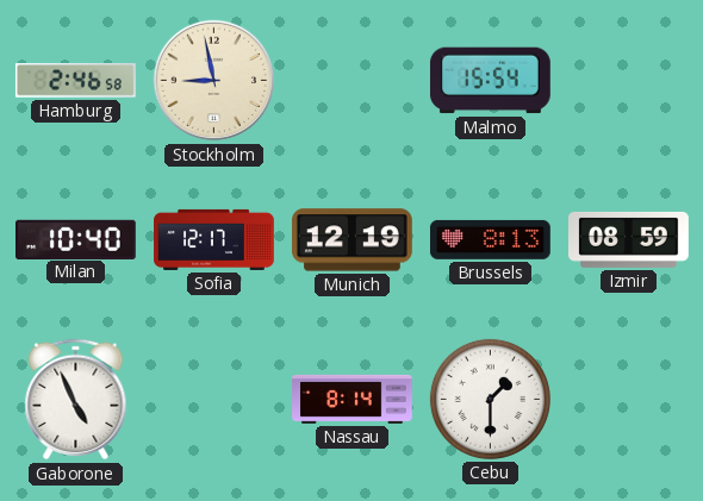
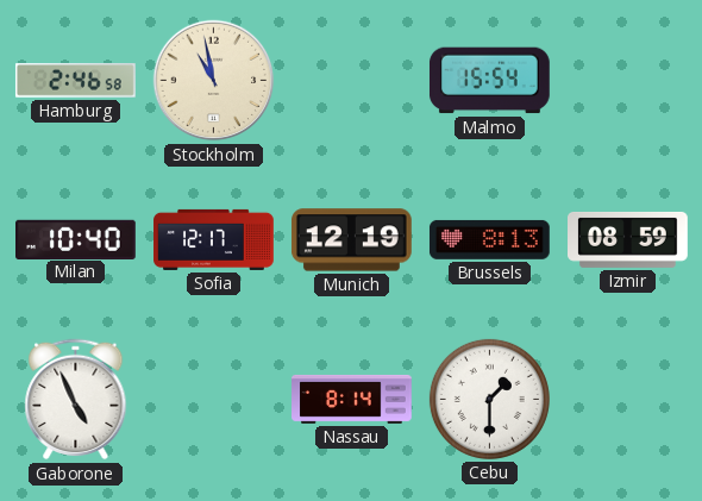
Stockholm: 8:58 -> 10:58 (214, 81)
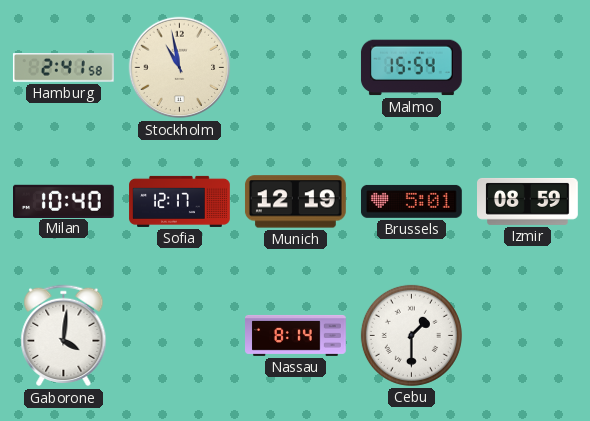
Hamburg: 2:46 -> 2:41 (63, 68)
Brussels: 8:13 -> 5:01 (411, 201)
Gaborone: 4:56 -> 4:01 (64, 336)
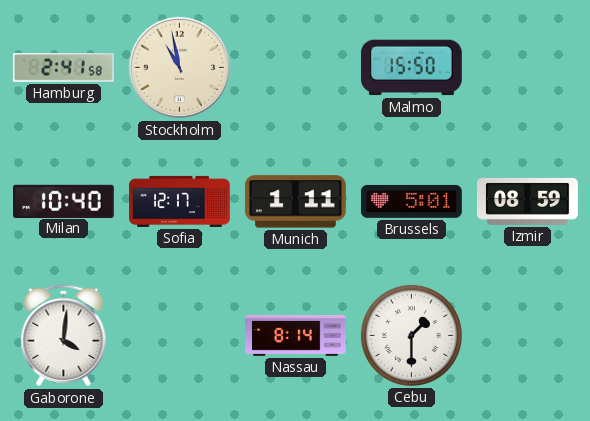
Malmo: 15:54 -> 15:50 (411, 68)
Munich: 12:19 -> 1:11 (295, 202)
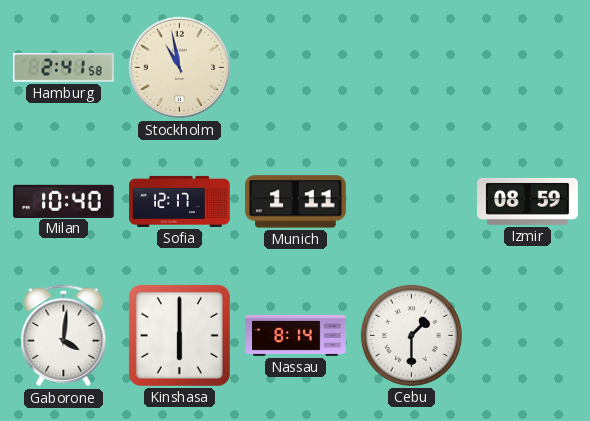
Malmo: 15:50 -> none (411, 68)
Brussels: 5:01 -> none (411, 201)
Kinshasa: none -> 6:00 (179, 335)
